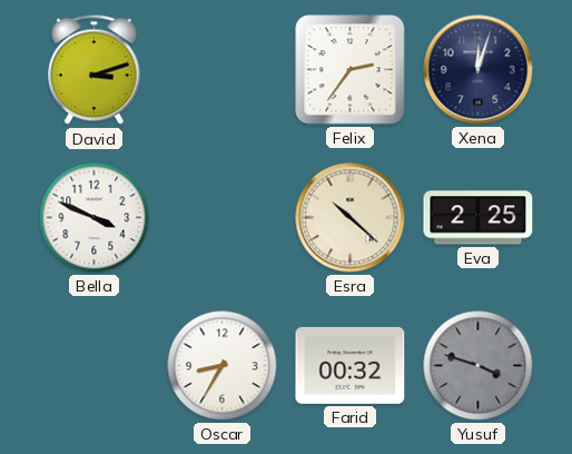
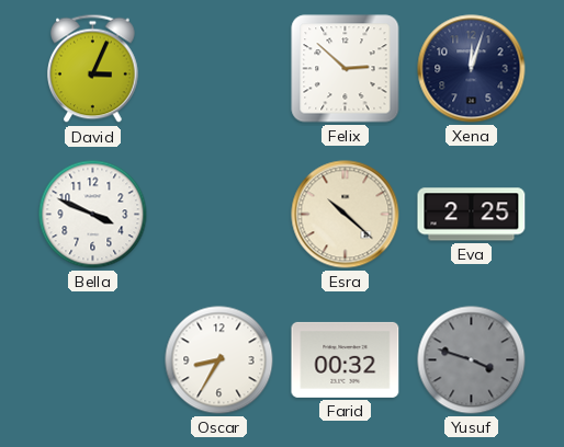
David: 3:12 -> 3:04 (93, 69)
Felix: 2:36 -> 2:52 (346, 69)
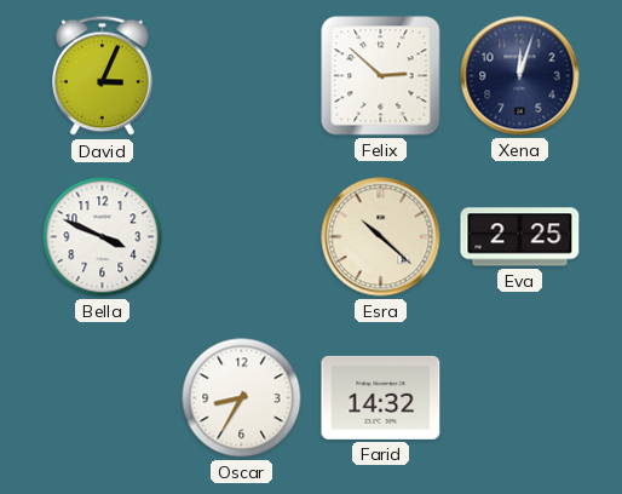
Farid: 00:32 -> 14:32 (381, 397)
Yusuf: 3:48 -> none (472, 360)
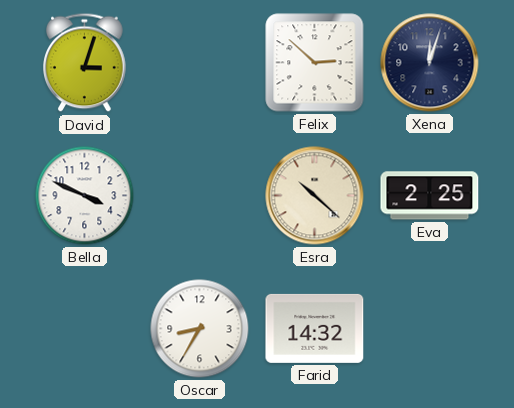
David: 3:04 -> 3:03 (85, 63)
